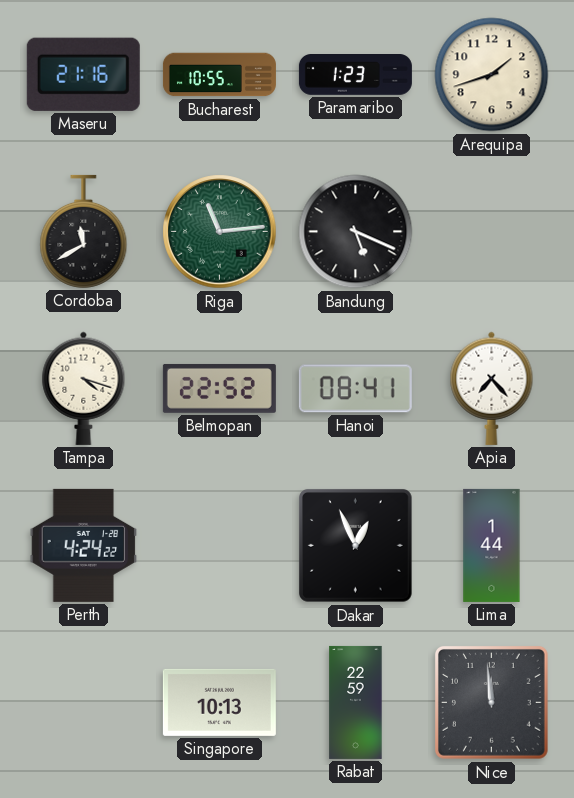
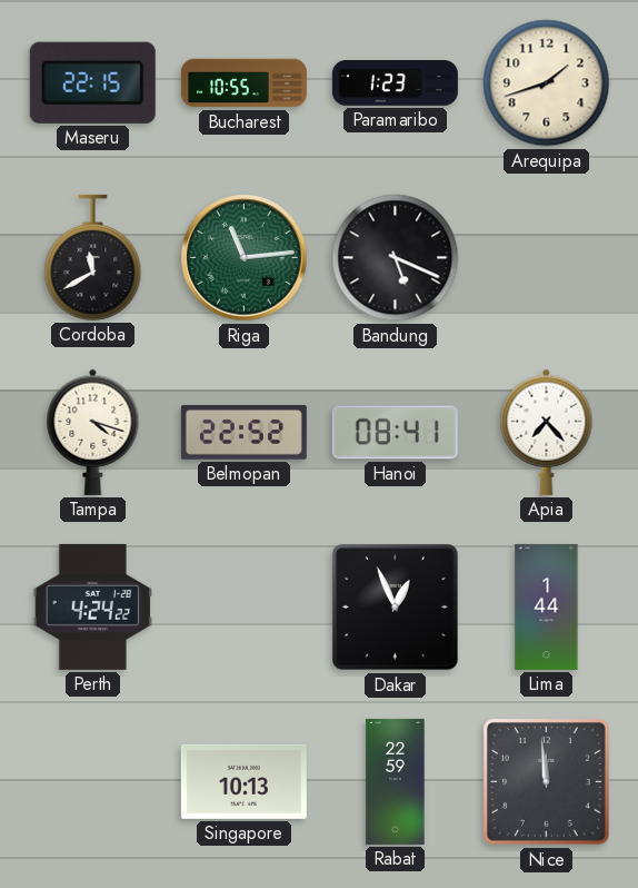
Maseru: 21:16 -> 22:15 (92, 82)
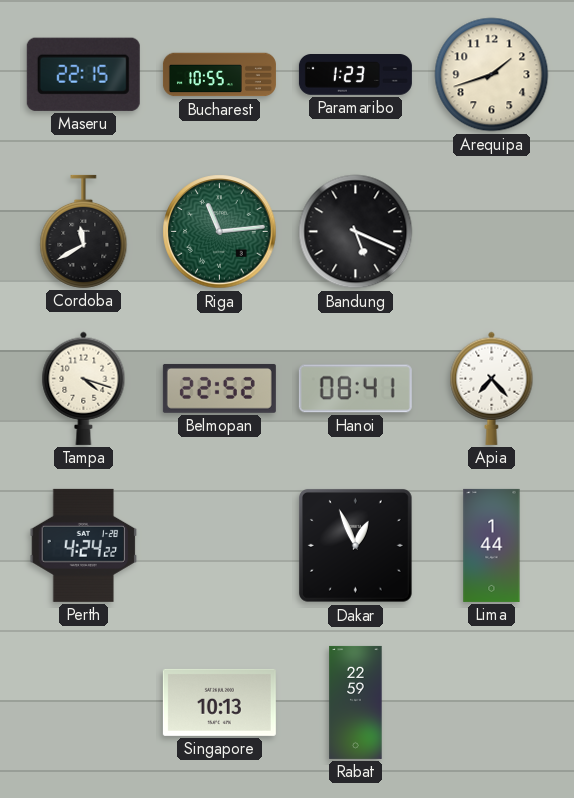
Nice: 11:59 -> none (546, 781)
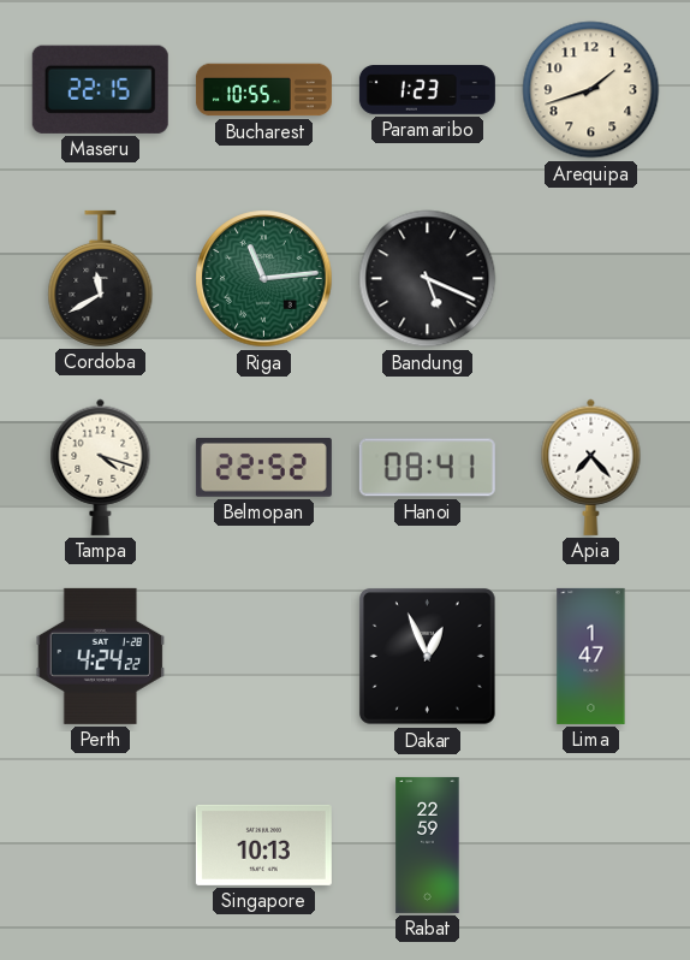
Lima: 1:44 -> 1:47 (591, 656)
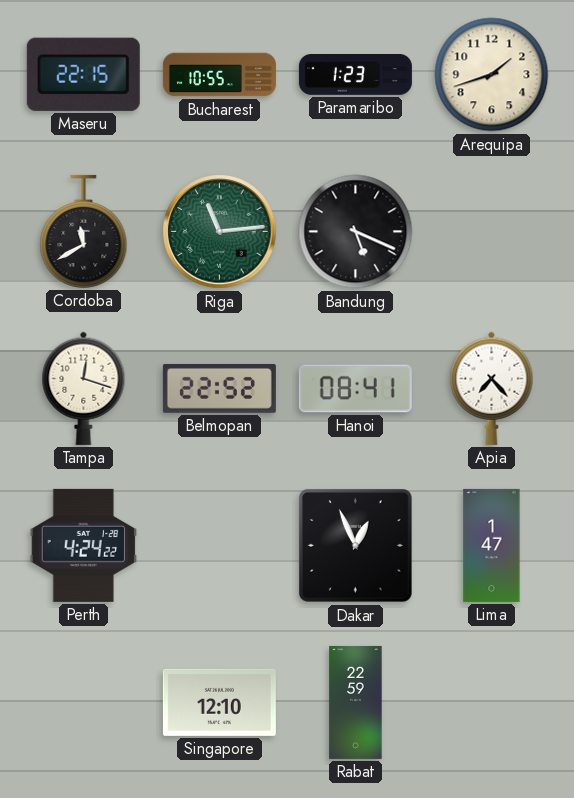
Tampa: 4:18 -> 12:18 (84, 388)
Singapore: 10:13 -> 12:10 (219, 702)
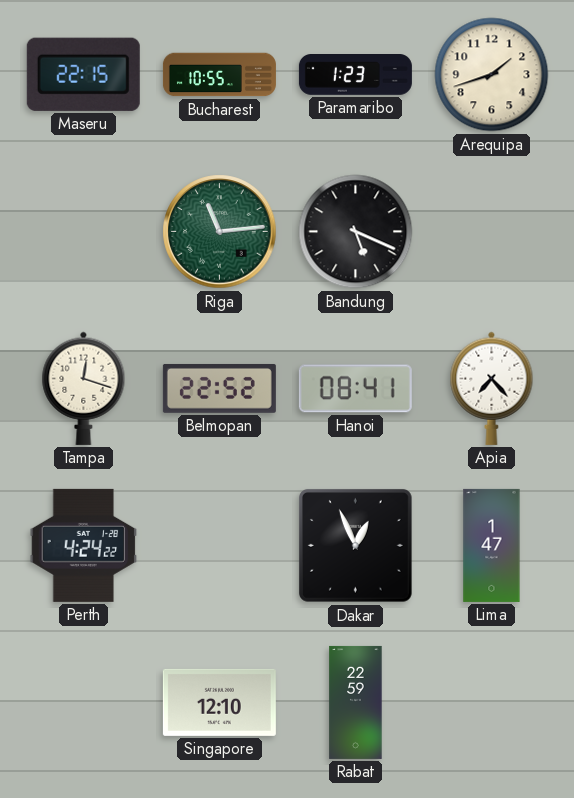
Cordoba: 11:40 -> none (84, 231)
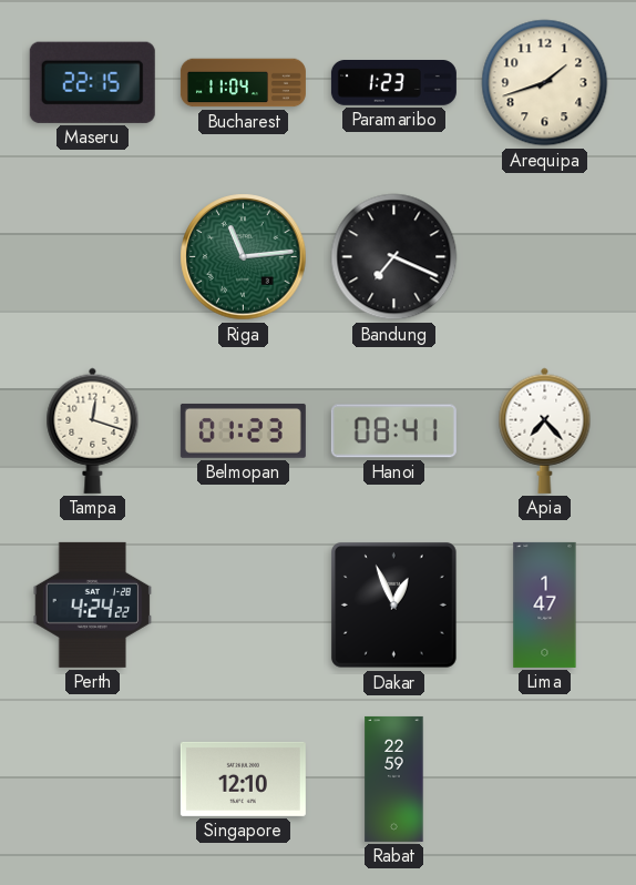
Bucharest: 10:55 -> 11:04 (243, 83)
Bandung: 5:19 -> 7:19 (394, 257)
Belmopan: 22:52 -> 01:23 (243, 430)
